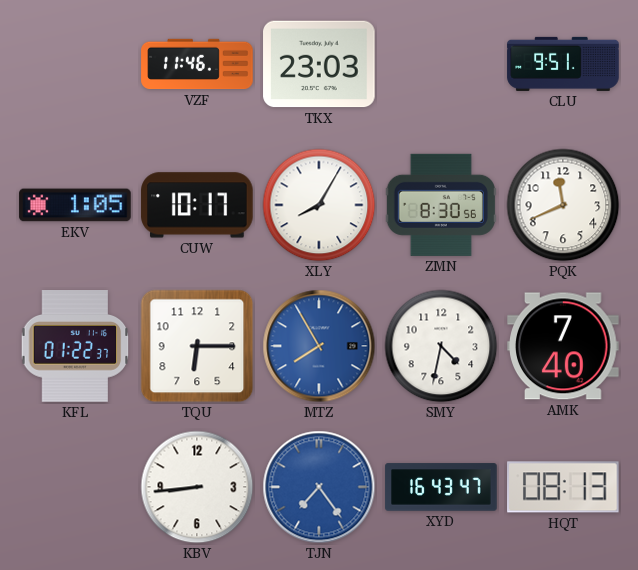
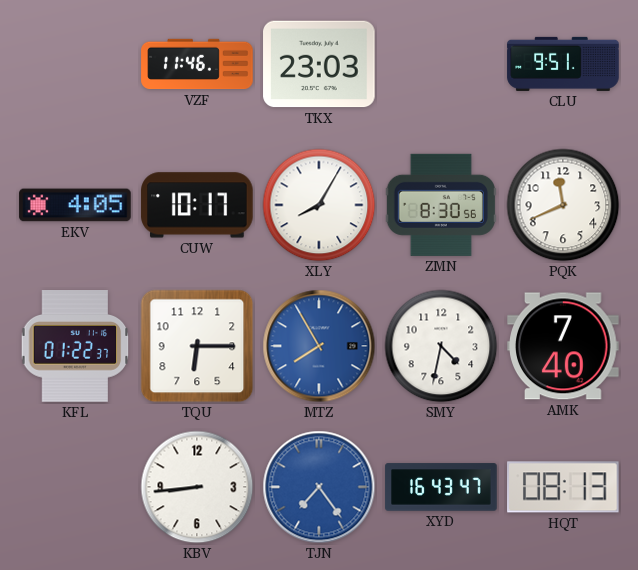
EKV: 1:05 -> 4:05 (75, 205)
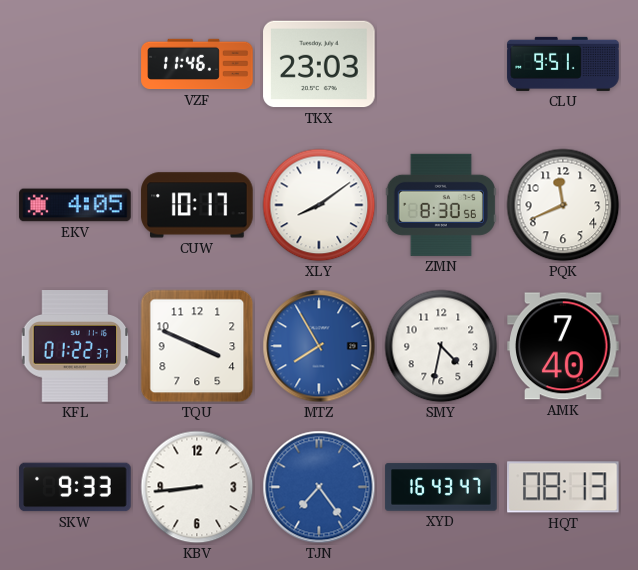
XLY: 8:05 -> 8:09 (319, 205)
TQU: 6:15 -> 3:49 (197, 346)
SKW: none -> 9:33 (75, 487)
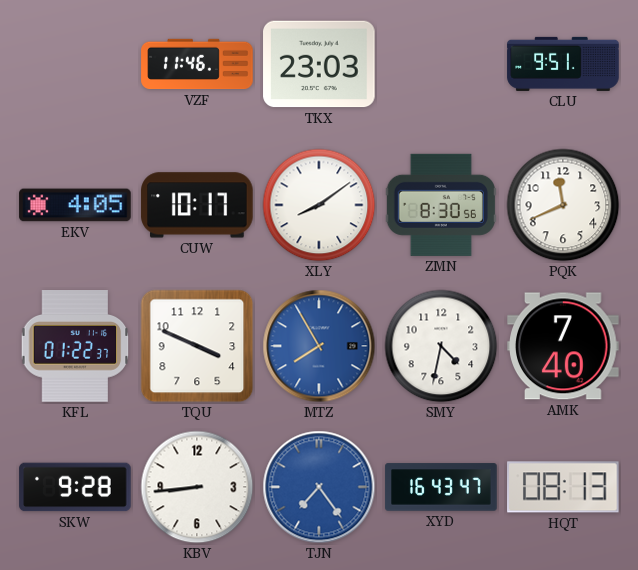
SKW: 9:33 -> 9:28 (75, 487)
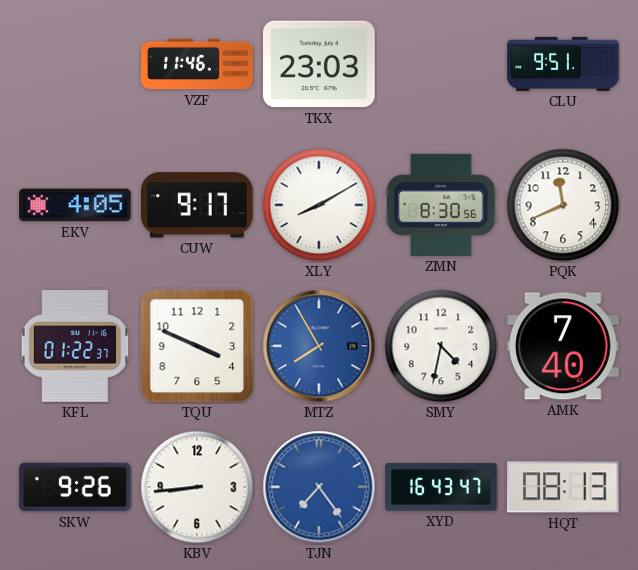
CUW: 10:17 -> 9:17 (197, 205)
XLY: 8:09 -> 8:10 (319, 205)
SKW: 9:28 -> 9:26 (75, 487)
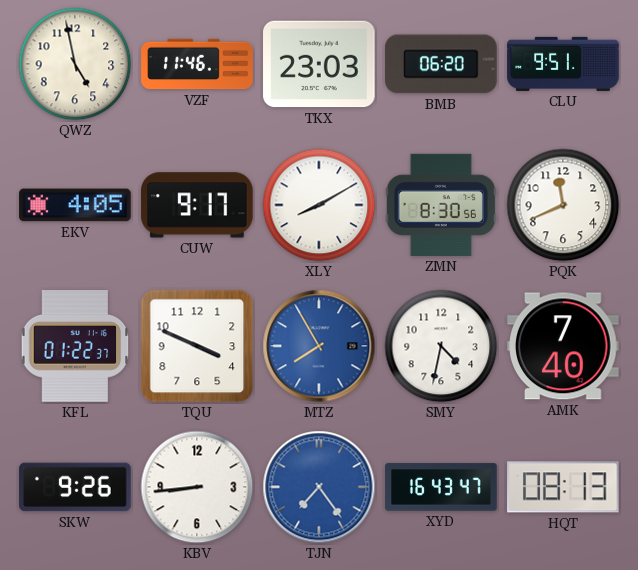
QWZ: none -> 4:58 (75, 64)
BMB: none -> 06:20 (441, 64)
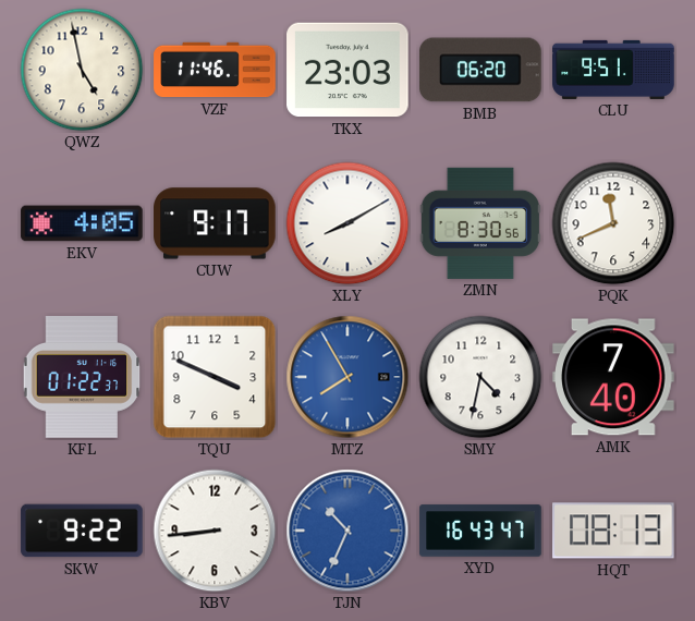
SKW: 9:26 -> 9:22 (82, 531)
TJN: 7:24 -> 10:34 (347, 531)
